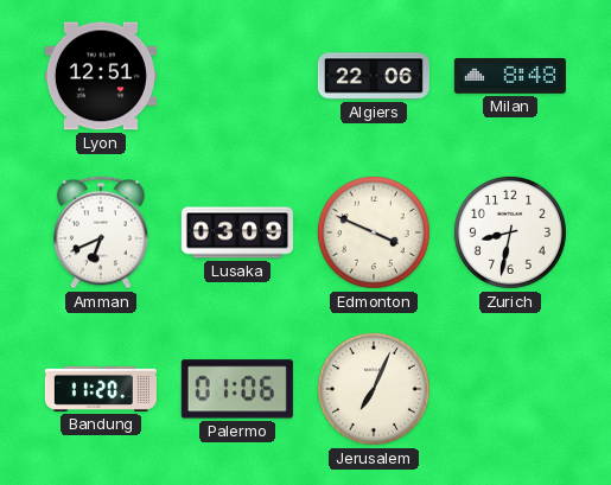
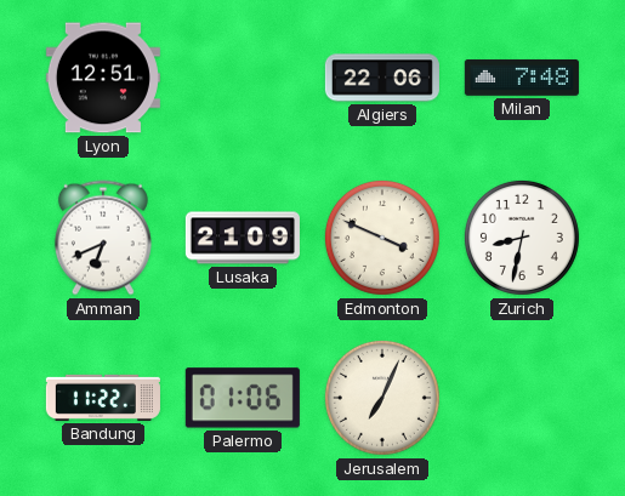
Milan: 8:48 -> 7:48 (522, 78)
Lusaka: 03:09 -> 21:09 (243, 238)
Bandung: 11:20 -> 11:22 (103, 398)
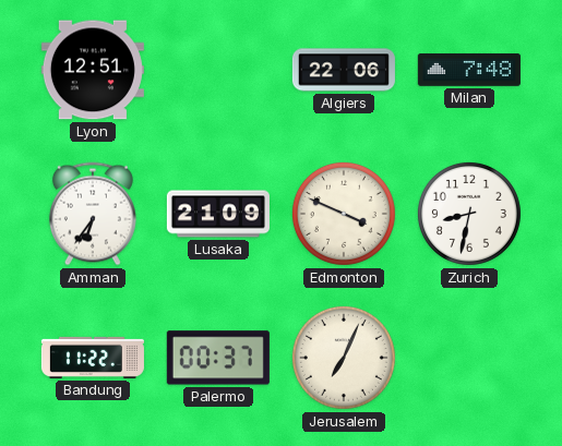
Amman: 6:41 -> 6:36 (93, 214)
Palermo: 01:06 -> 00:37 (218, 358)
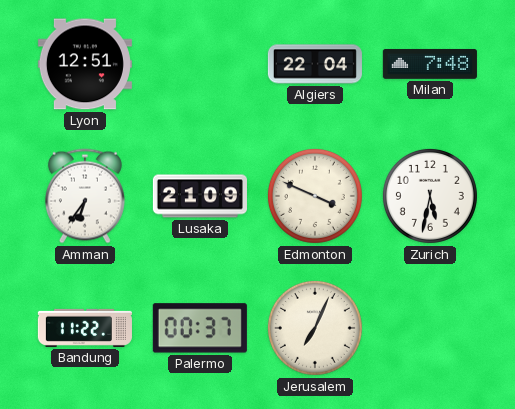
Algiers: 22:06 -> 22:04 (315, 64)
Zurich: 8:32 -> 5:32 (430, 196)
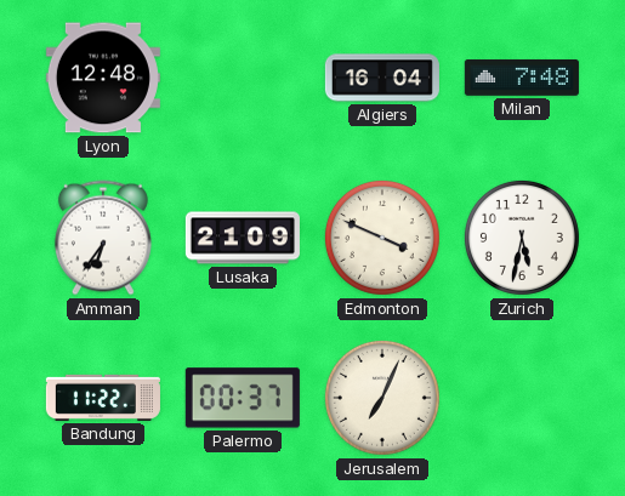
Lyon: 12:51 -> 12:48 (103, 78)
Algiers: 22:04 -> 16:04 (382, 78)
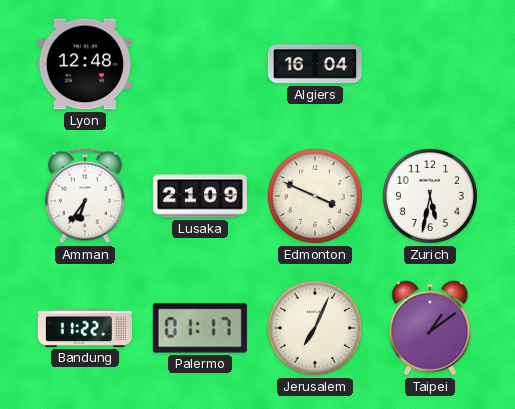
Milan: 7:48 -> none (522, 78)
Palermo: 00:37 -> 01:17 (200, 328)
Taipei: none -> 1:09 (430, 328)
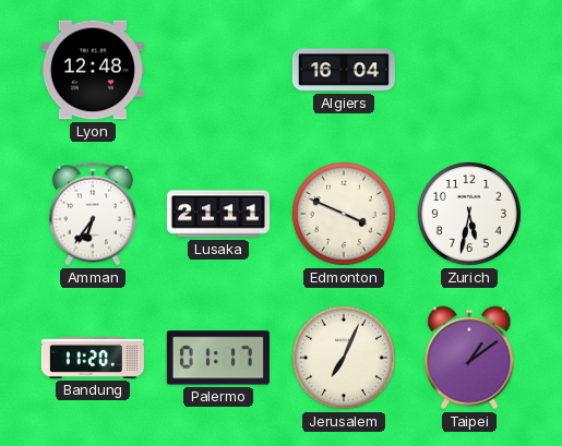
Lusaka: 21:09 -> 21:11 (218, 214)
Bandung: 11:22 -> 11:20 (93, 358)
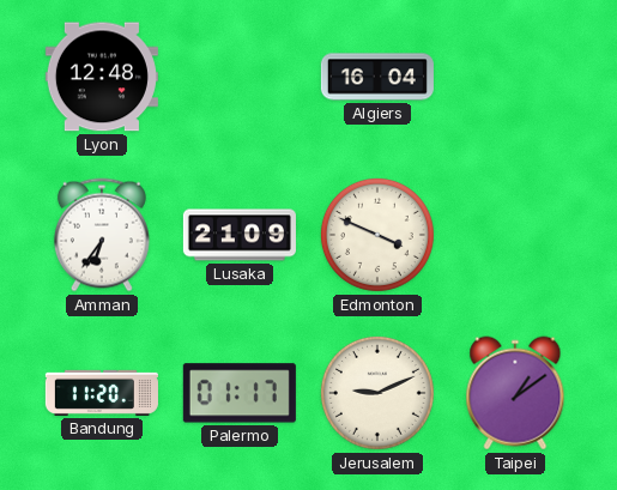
Lusaka: 21:11 -> 21:09 (240, 235)
Zurich: 5:32 -> none (469, 214)
Jerusalem: 7:04 -> 9:11 (377, 393)
